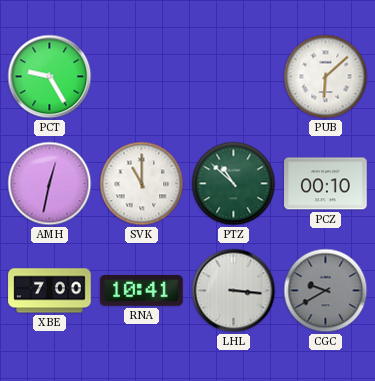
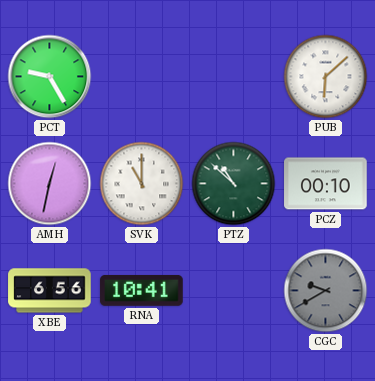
XBE: 7:00 -> 6:56 (50, 291)
LHL: 3:16 -> none (234, 291)
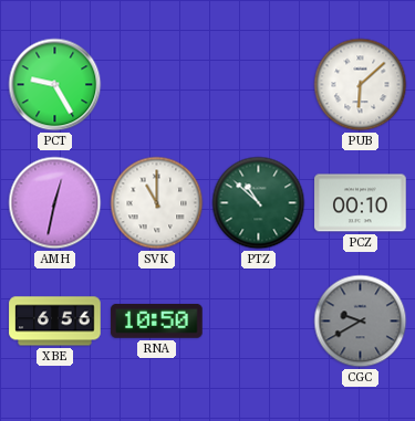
RNA: 10:41 -> 10:50 (157, 322)
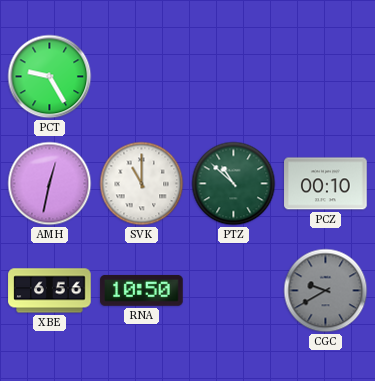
PUB: 6:08 -> none (361, 85)
